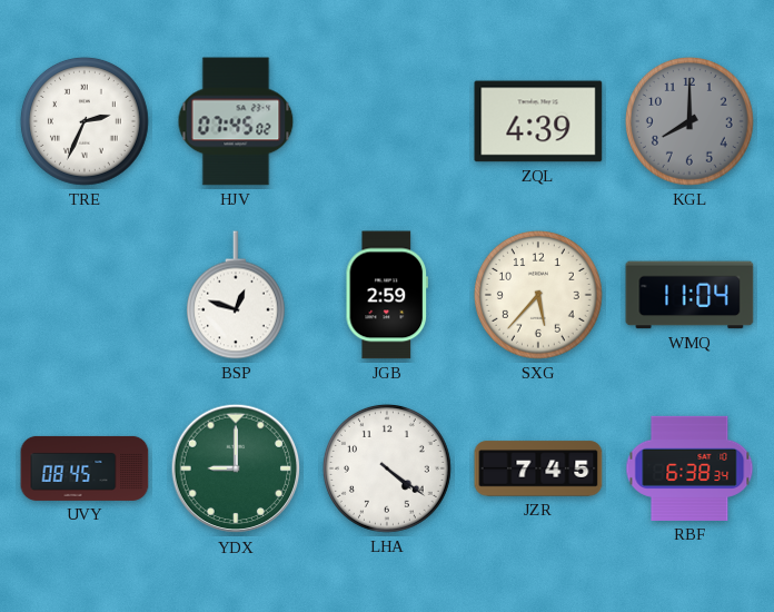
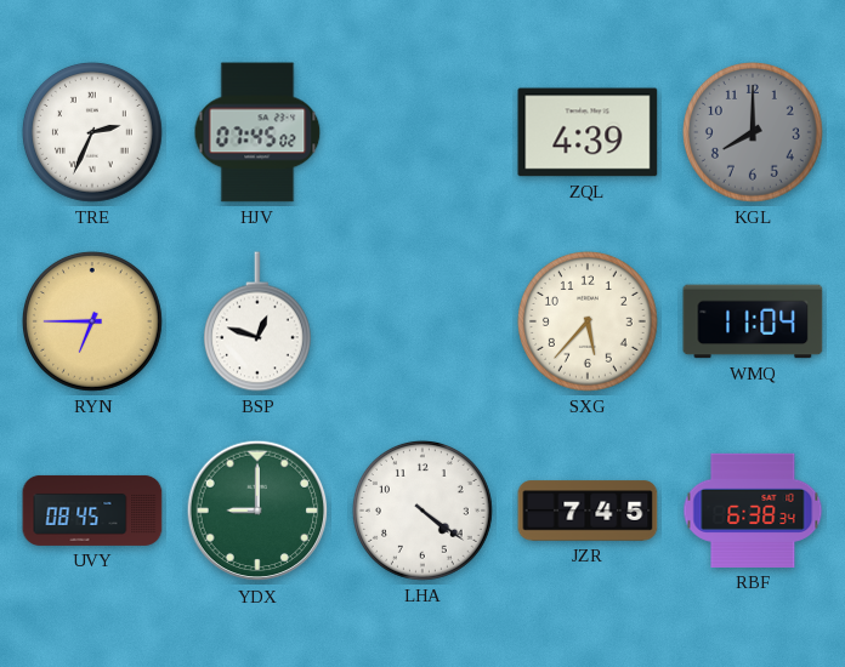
RYN: none -> 6:45 (92, 321)
JGB: 2:59 -> none (386, 295)
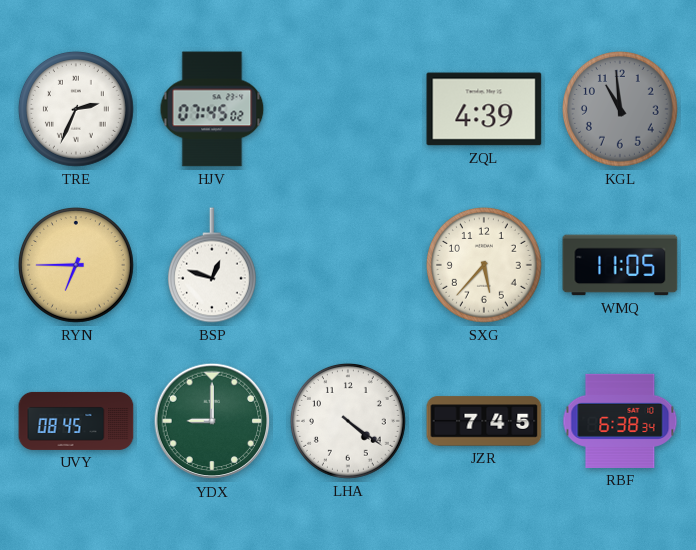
KGL: 8:00 -> 10:59 (620, 109)
WMQ: 11:04 -> 11:05 (620, 265)
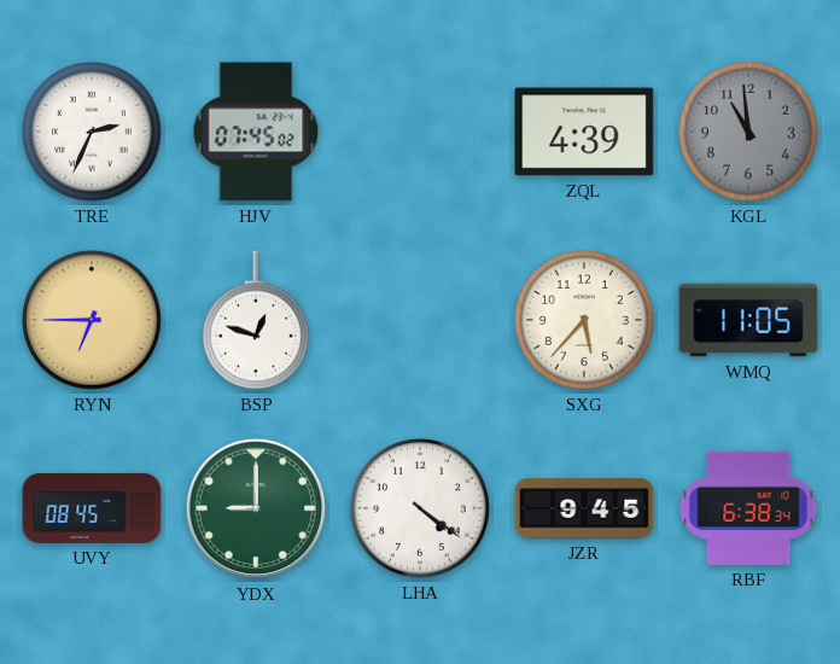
JZR: 7:45 -> 9:45 (584, 508)
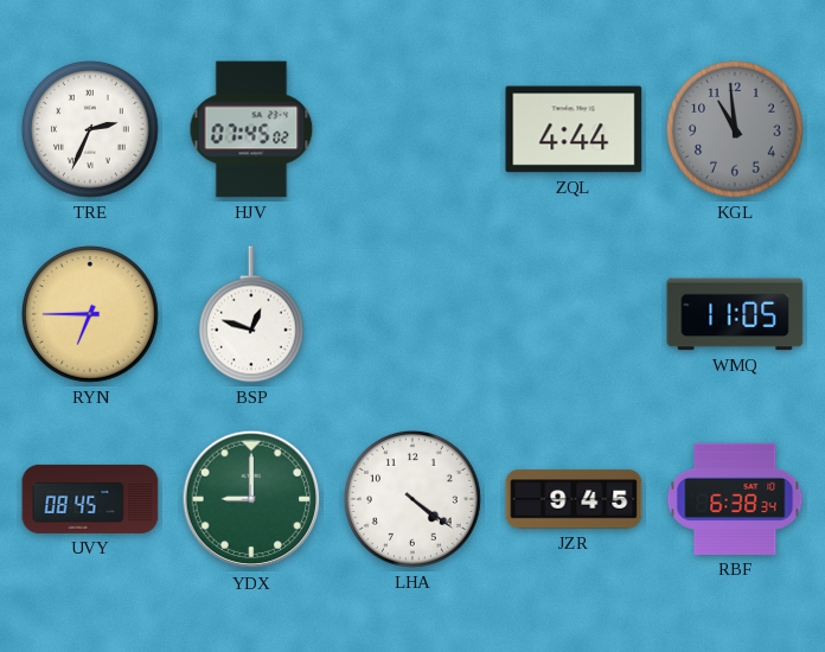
ZQL: 4:39 -> 4:44 (574, 129)
SXG: 5:37 -> none (584, 320)
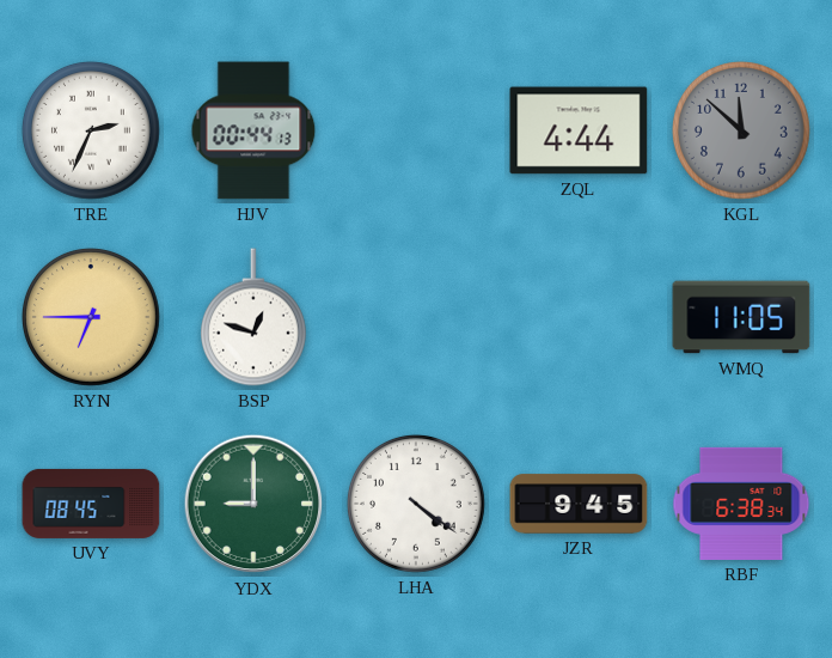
HJV: 07:45 -> 00:44 (253, 130)
KGL: 10:59 -> 11:52 (741, 130)
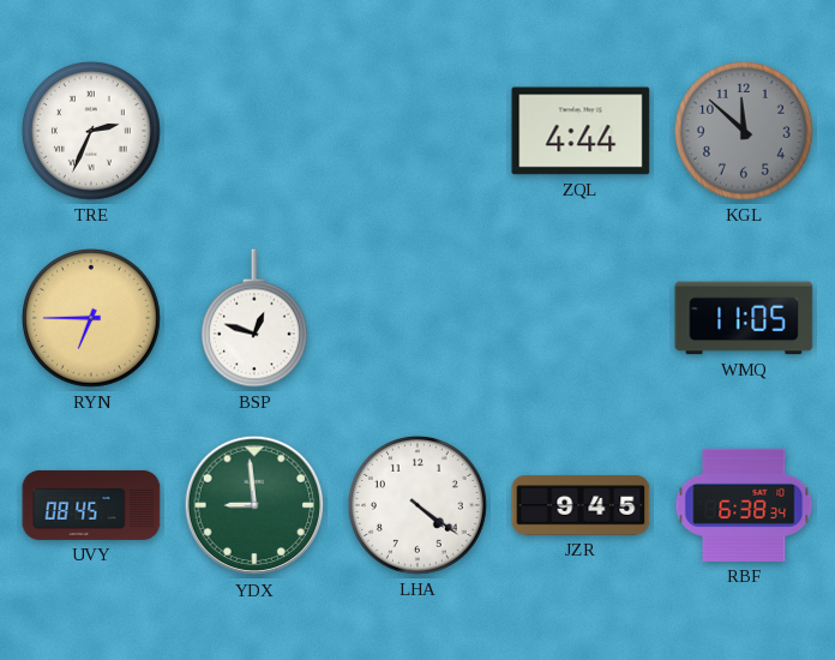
HJV: 00:44 -> none (253, 130)
YDX: 9:00 -> 8:59 (254, 505)
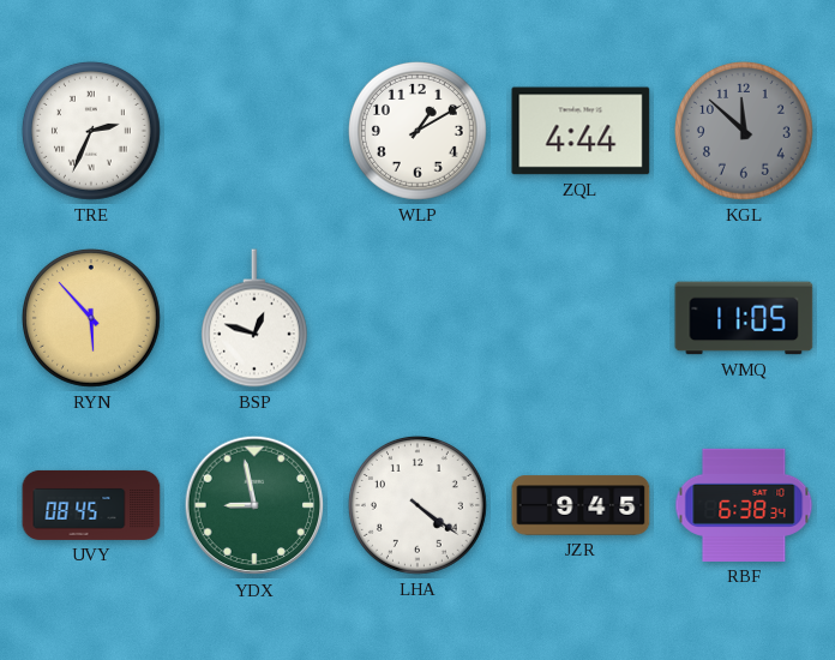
WLP: none -> 1:10 (417, 131)
RYN: 6:45 -> 5:53 (91, 318)
YDX: 8:59 -> 8:58 (254, 505)
